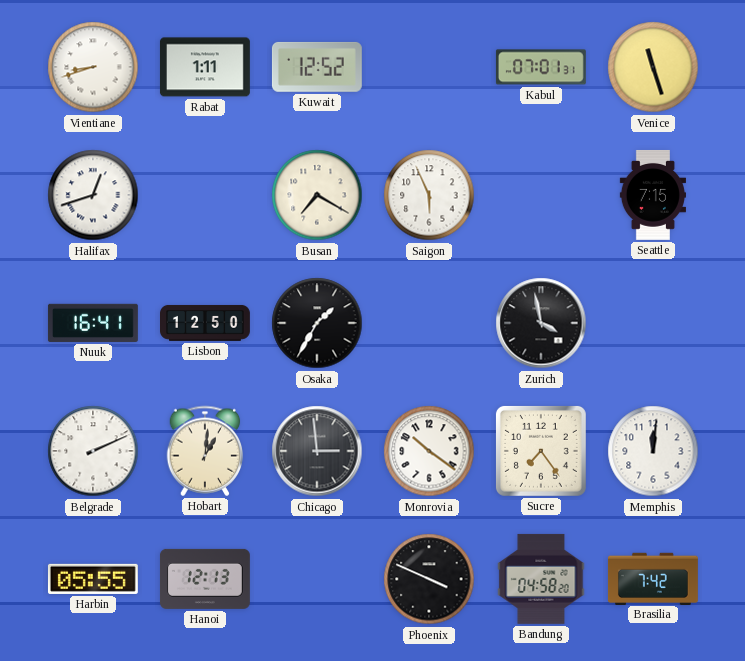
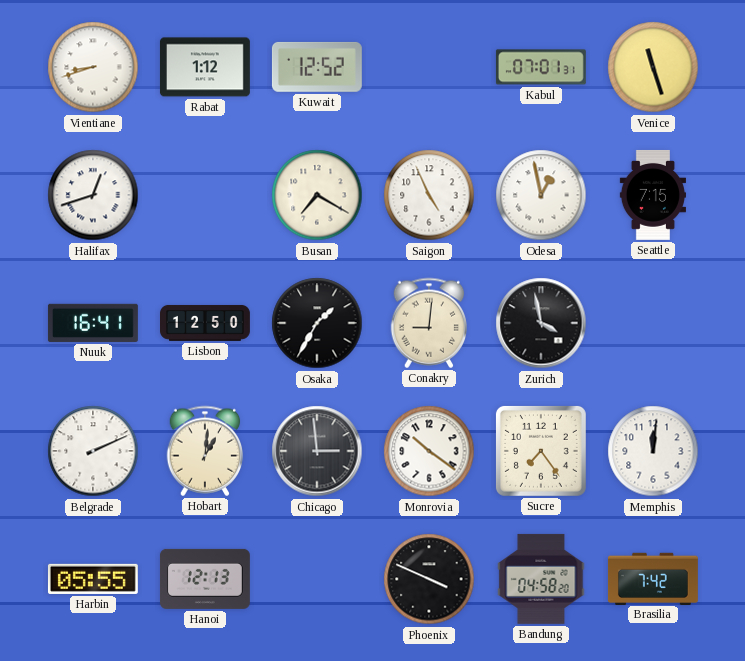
Rabat: 1:11 -> 1:12 (205, 67)
Saigon: 5:56 -> 4:56 (429, 195)
Odesa: none -> 12:58 (541, 195)
Conakry: none -> 9:01 (429, 323)
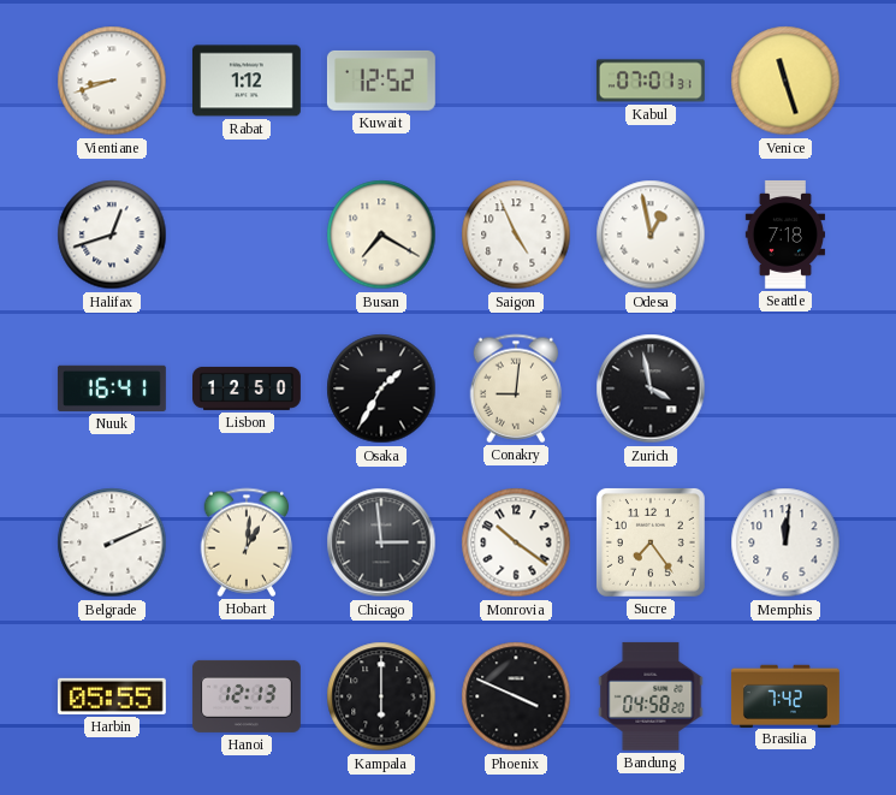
Seattle: 7:15 -> 7:18 (784, 235)
Kampala: none -> 6:00 (381, 696)
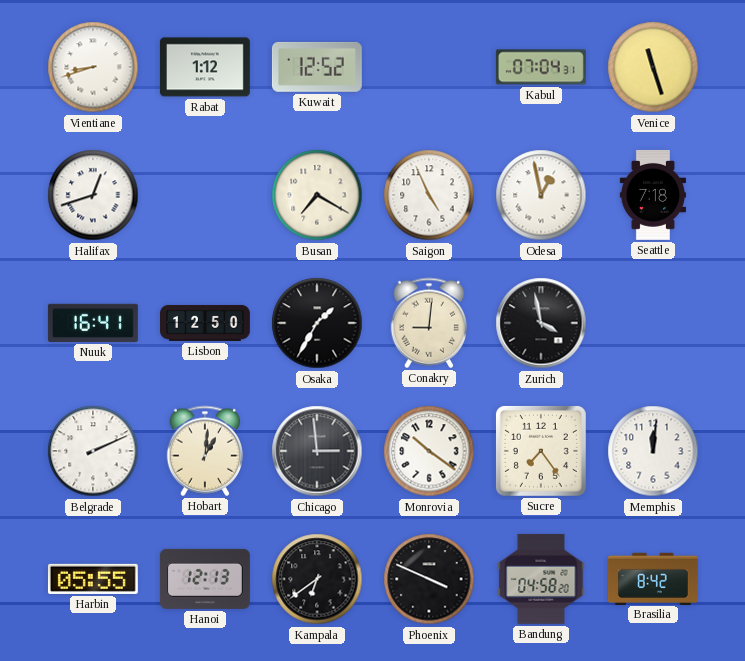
Kabul: 07:01 -> 07:04 (541, 67)
Kampala: 6:00 -> 6:39 (317, 579)
Brasilia: 7:42 -> 8:42 (653, 578)
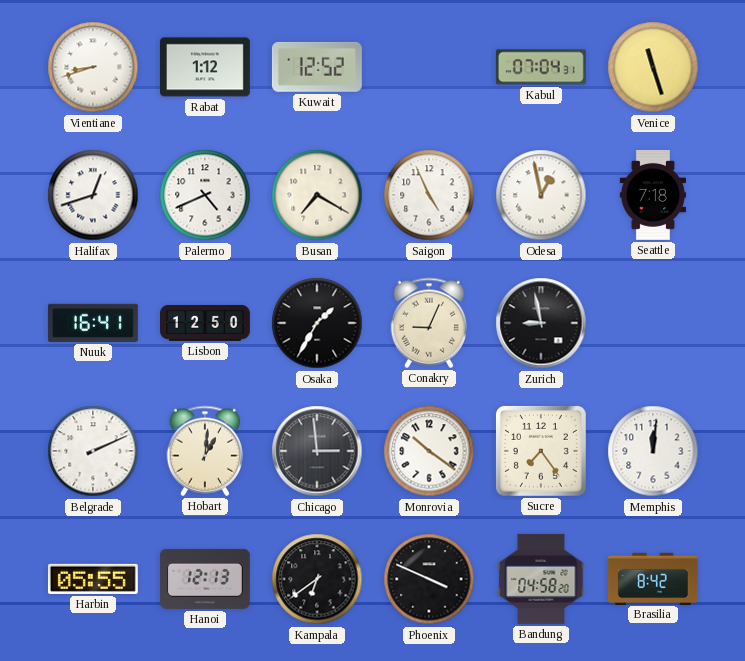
Palermo: none -> 4:41 (205, 195)
Conakry: 9:01 -> 9:04 (429, 323)
Zurich: 3:58 -> 8:58 (541, 323)
